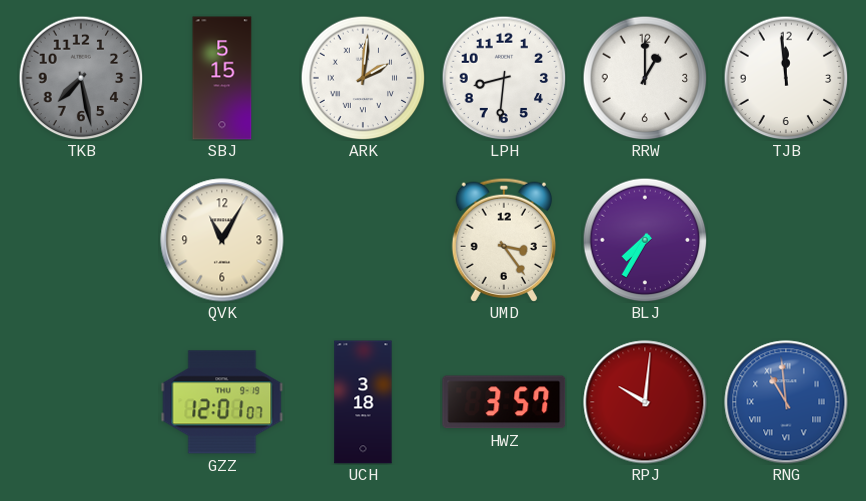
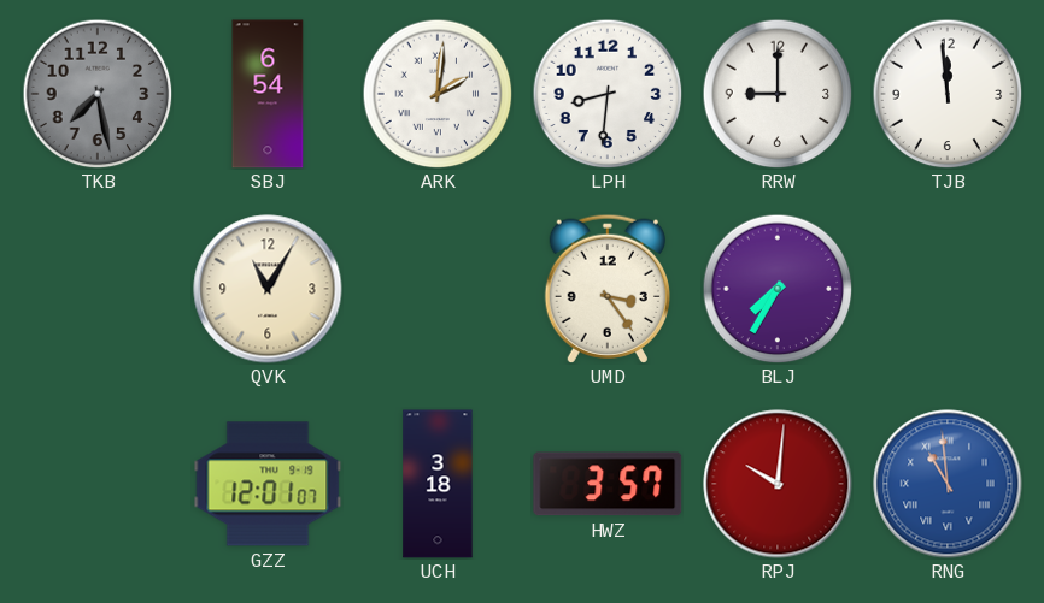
SBJ: 5:15 -> 6:54 (268, 94)
RRW: 1:00 -> 9:00 (778, 94)
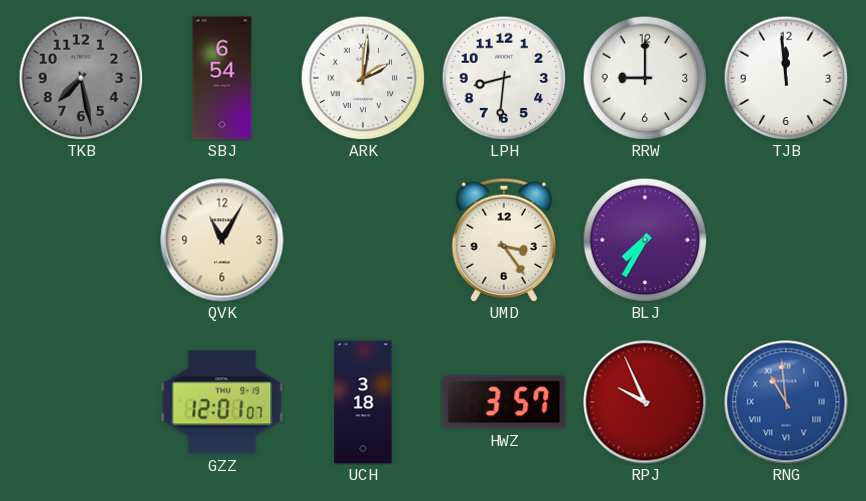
RPJ: 10:01 -> 9:56 (645, 402)
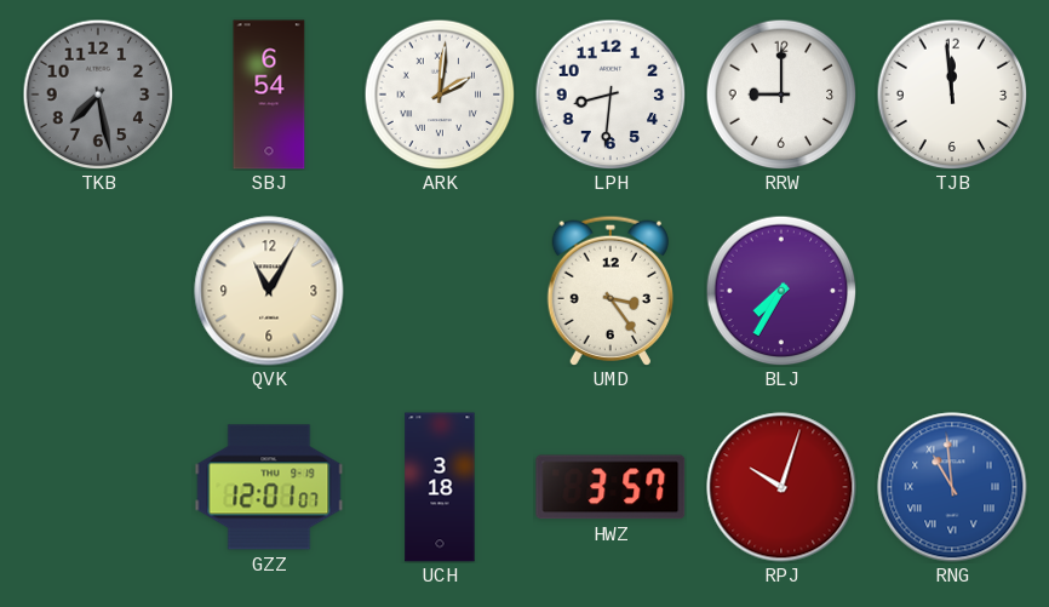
RPJ: 9:56 -> 10:03 (781, 487)
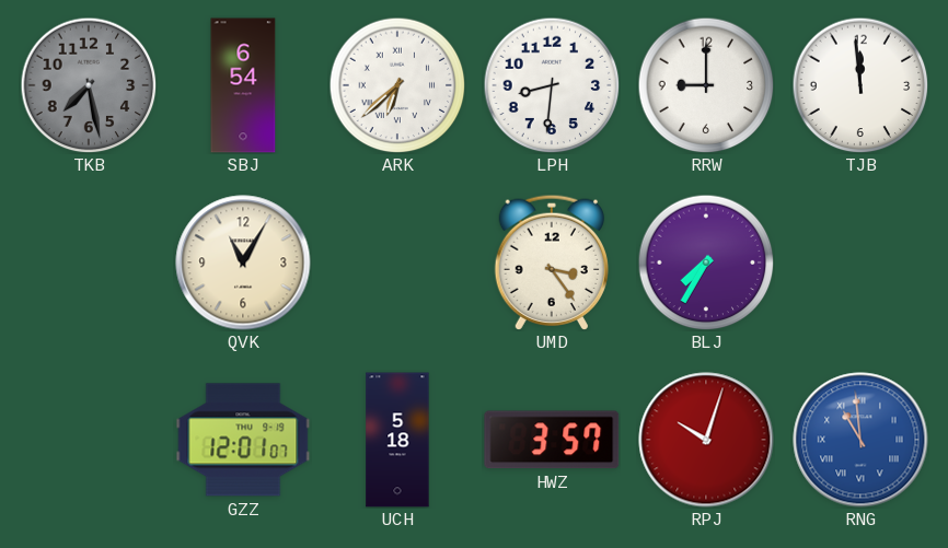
ARK: 2:01 -> 6:38 (397, 85)
UCH: 3:18 -> 5:18 (397, 440)
